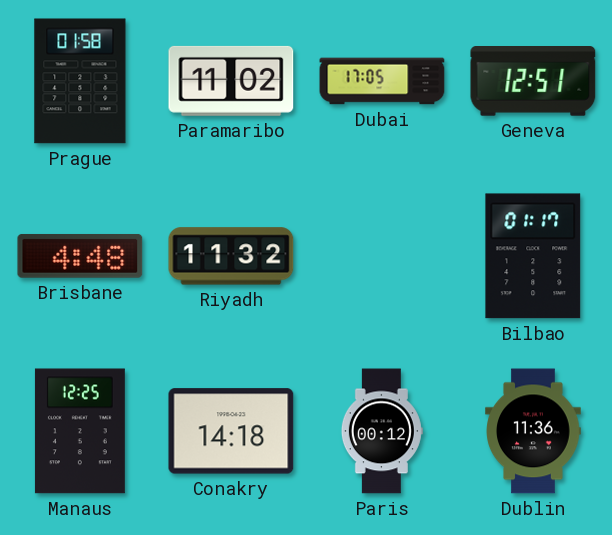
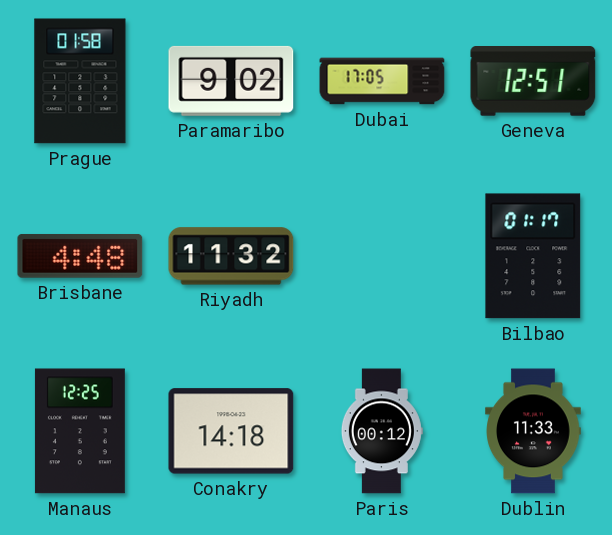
Paramaribo: 11:02 -> 9:02 (231, 81)
Dublin: 11:36 -> 11:33 (533, 431)
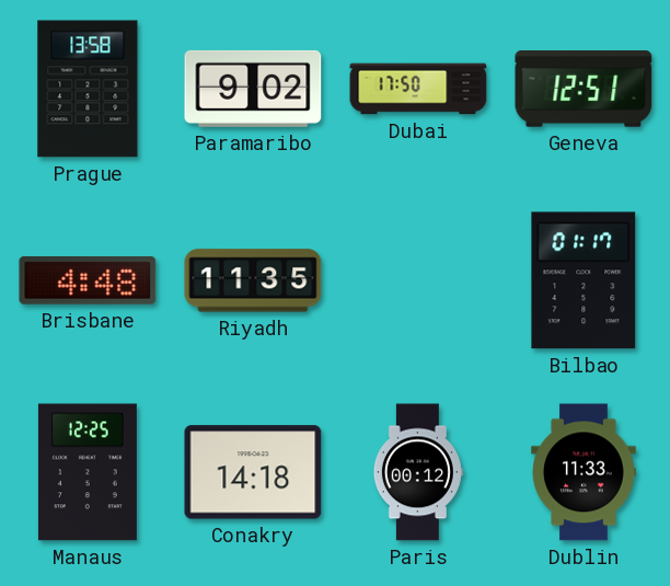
Prague: 01:58 -> 13:58 (88, 89)
Dubai: 17:05 -> 17:50 (418, 89)
Riyadh: 11:32 -> 11:35 (253, 280)
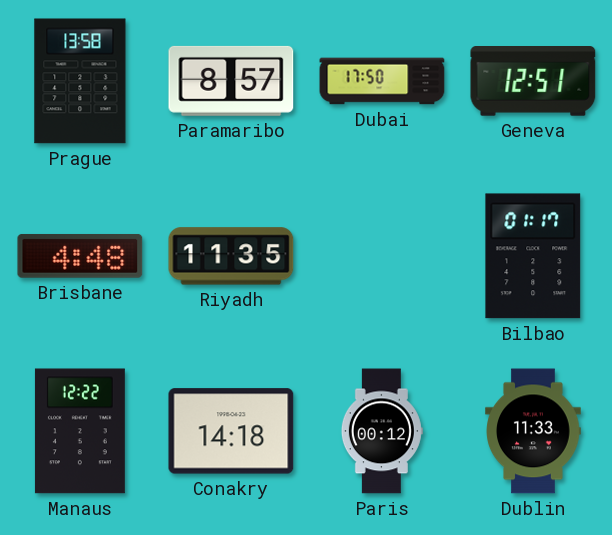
Paramaribo: 9:02 -> 8:57 (231, 81)
Manaus: 12:25 -> 12:22 (80, 431)
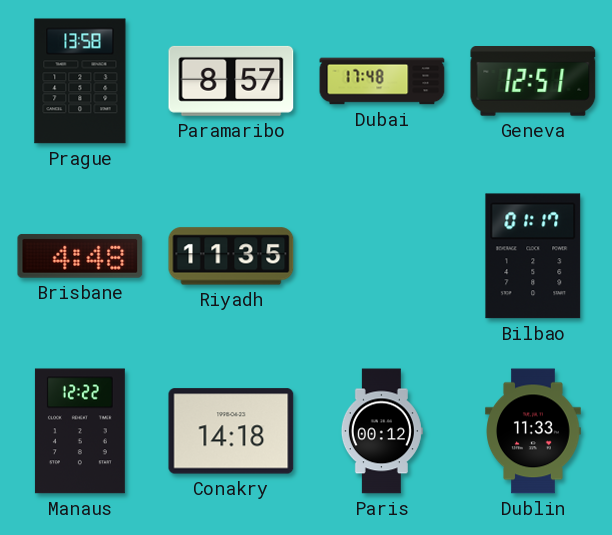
Dubai: 17:50 -> 17:48 (382, 81)
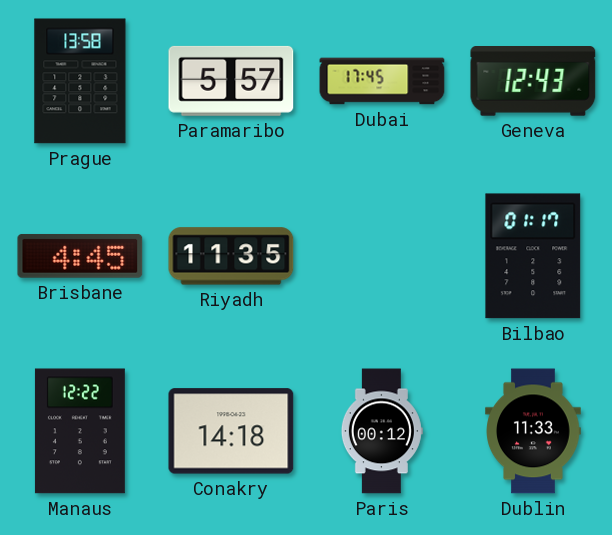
Paramaribo: 8:57 -> 5:57 (231, 81)
Dubai: 17:48 -> 17:45 (382, 81)
Geneva: 12:51 -> 12:43 (533, 81)
Brisbane: 4:48 -> 4:45 (80, 256)
